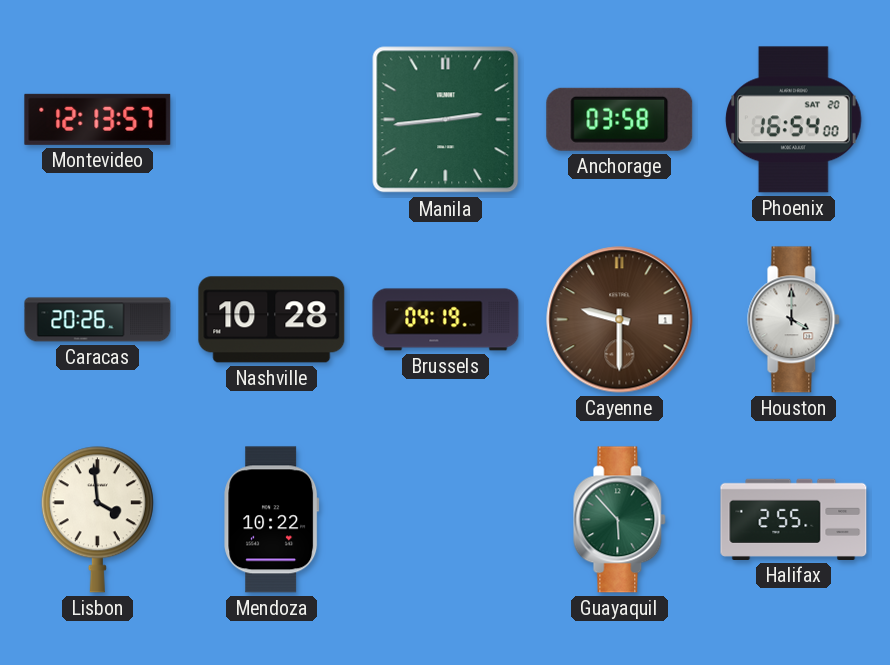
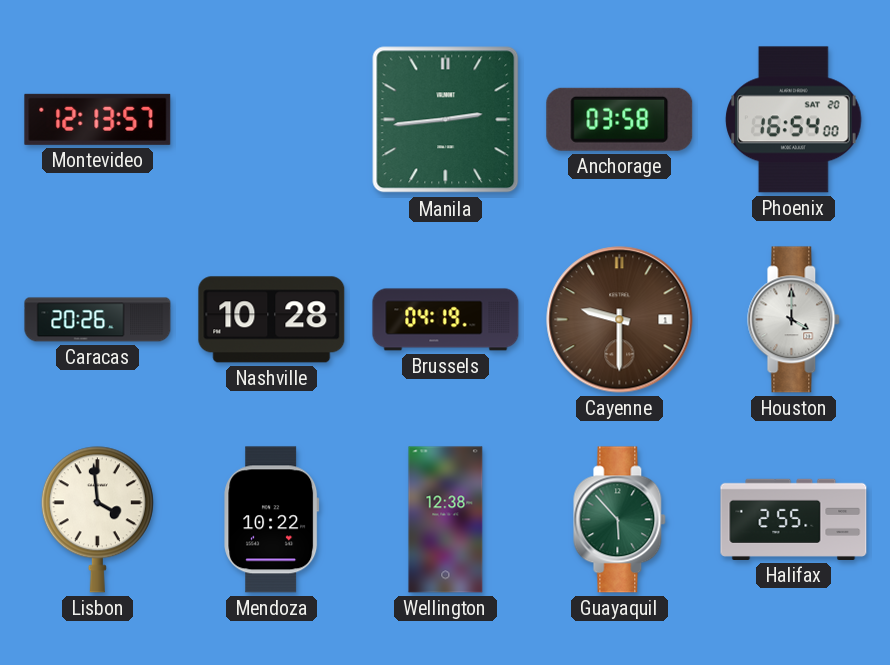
Wellington: none -> 12:38 (446, 520)
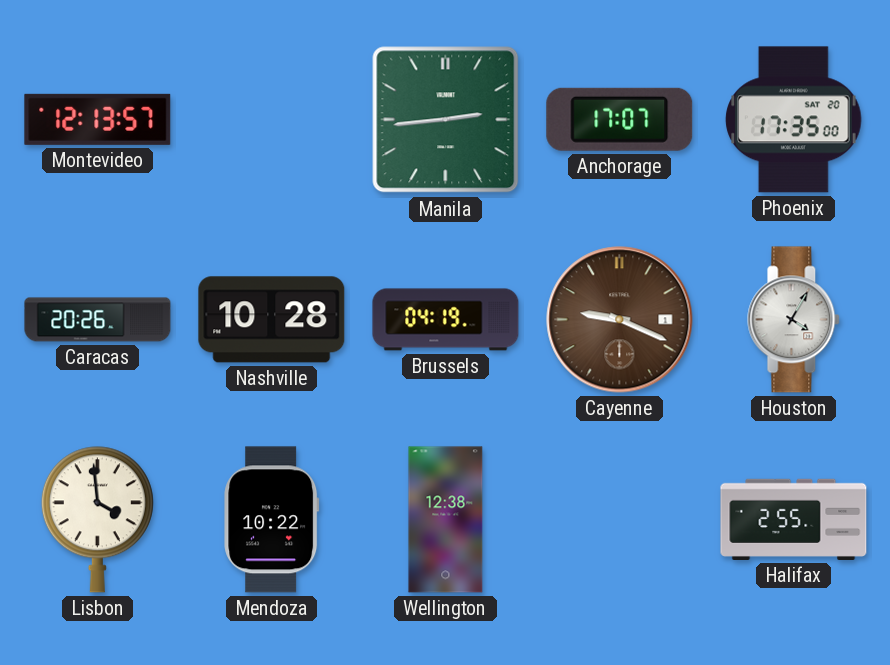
Anchorage: 03:58 -> 17:07 (620, 119)
Phoenix: 16:54 -> 17:35 (794, 120)
Cayenne: 9:30 -> 9:19 (620, 320)
Houston: 4:00 -> 4:05 (794, 320)
Guayaquil: 5:53 -> none (620, 520)
